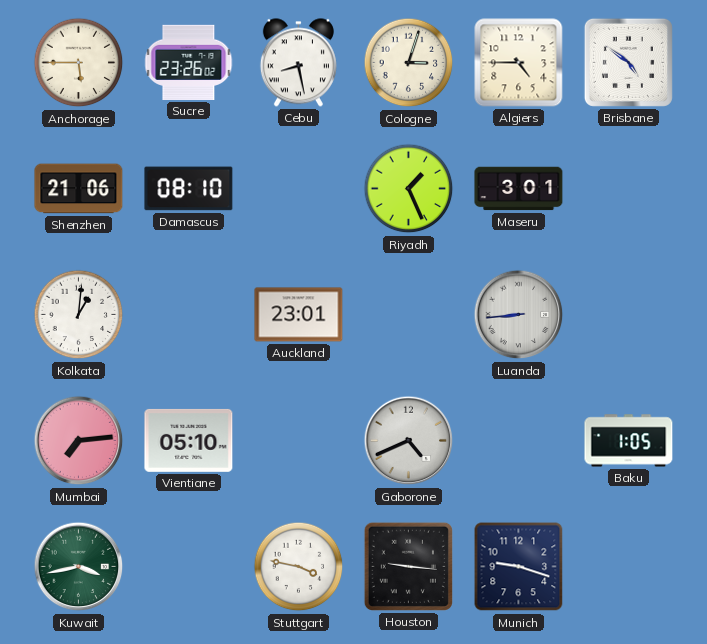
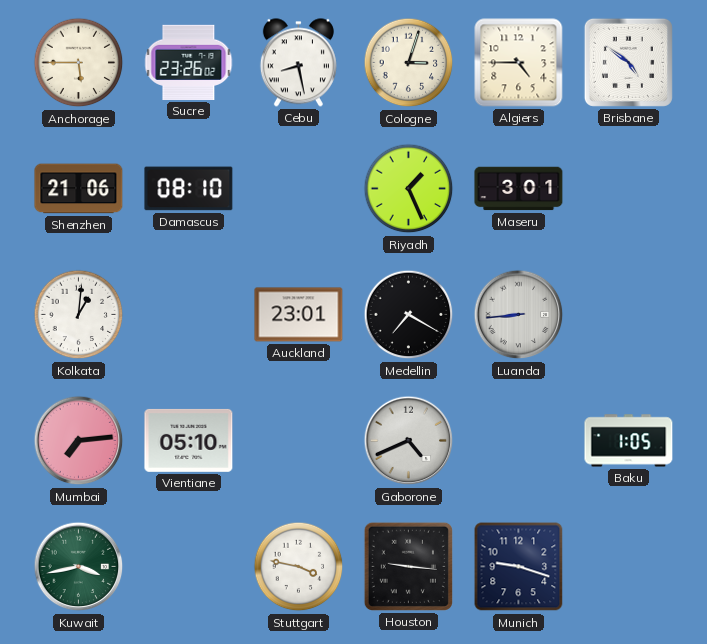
Medellin: none -> 7:20 (409, 315)
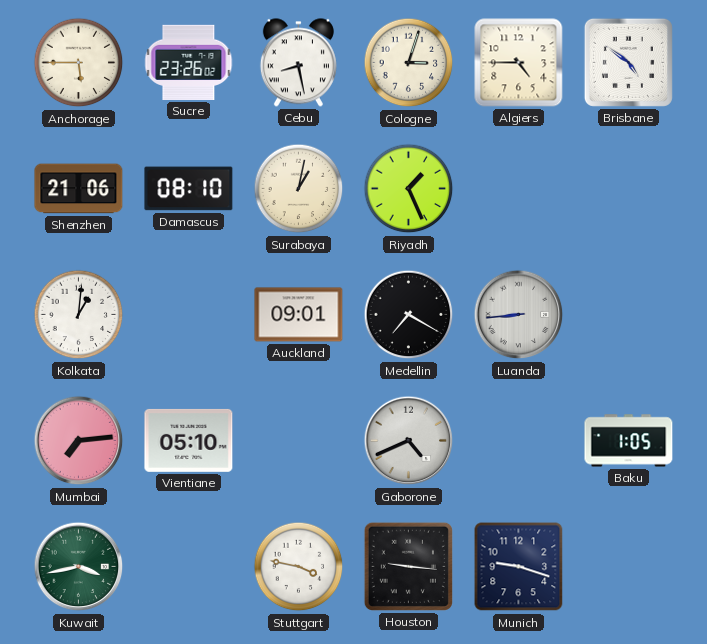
Surabaya: none -> 1:02 (299, 189)
Maseru: 3:01 -> none (519, 189)
Auckland: 23:01 -> 09:01 (299, 315)
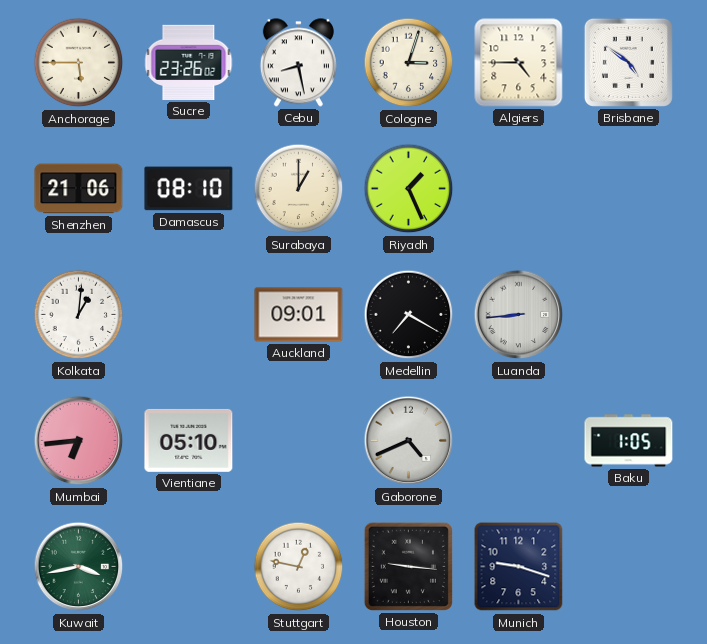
Surabaya: 1:02 -> 1:00 (299, 189)
Mumbai: 7:14 -> 6:44 (79, 441)
Stuttgart: 3:47 -> 12:47 (299, 567)
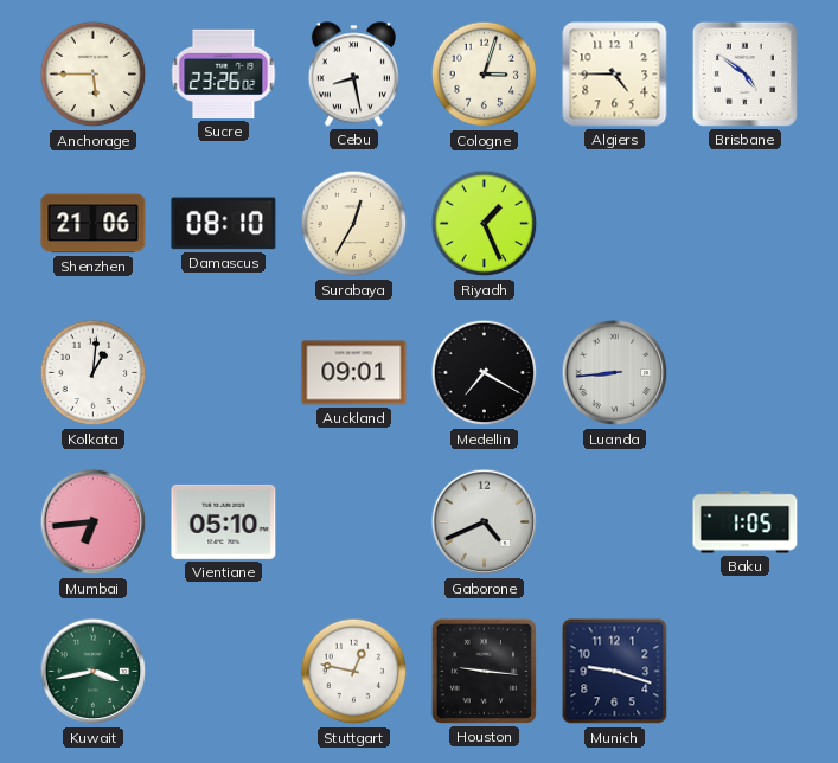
Surabaya: 1:00 -> 12:35 (354, 224)
